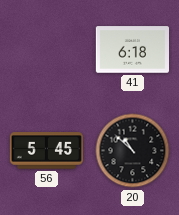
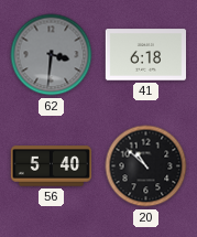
62: none -> 3:31 (52, 55)
56: 5:45 -> 5:40 (51, 166)
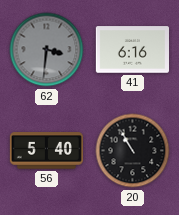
41: 6:18 -> 6:16 (132, 50)
20: 10:52 -> 10:55 (133, 151)
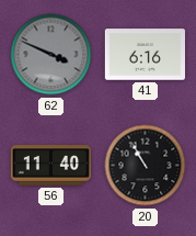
62: 3:31 -> 3:49 (51, 55)
56: 5:40 -> 11:40 (50, 166)
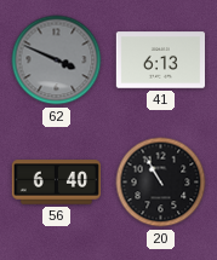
41: 6:16 -> 6:13 (160, 60)
56: 11:40 -> 6:40 (56, 183)
